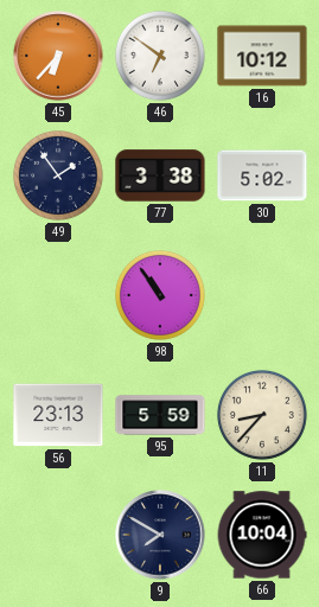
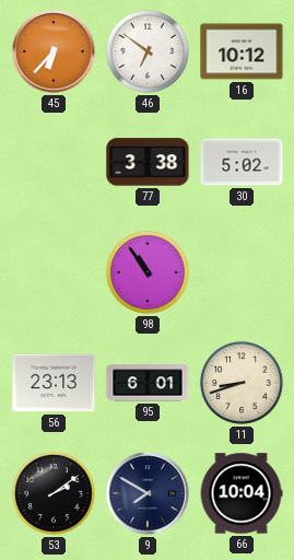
49: 1:54 -> none (58, 175)
95: 5:59 -> 6:01 (148, 383)
11: 8:37 -> 8:42 (242, 383)
53: none -> 2:09 (54, 493)
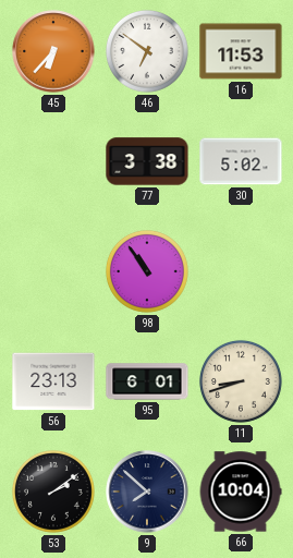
16: 10:12 -> 11:53 (241, 51)
9: 7:50 -> 7:52 (147, 492)
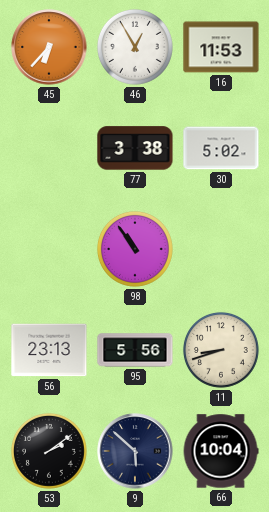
46: 6:51 -> 12:55 (135, 47)
95: 6:01 -> 5:56 (135, 350)
9: 7:52 -> 5:52 (135, 451)
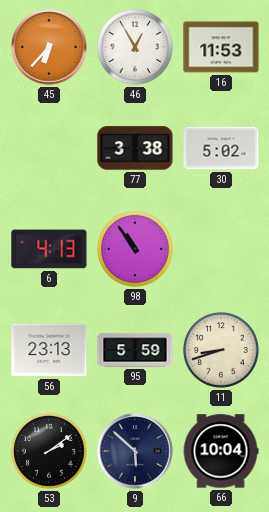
6: none -> 4:13 (49, 249)
95: 5:56 -> 5:59 (135, 350)
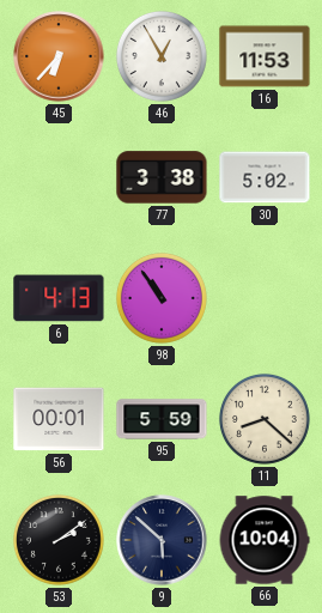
56: 23:13 -> 00:01 (59, 419)
11: 8:42 -> 8:22 (265, 419)
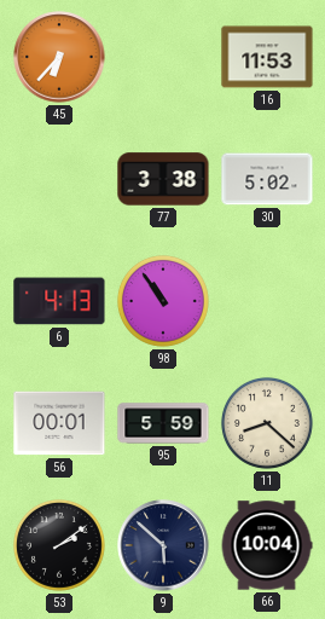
46: 12:55 -> none (162, 56)
